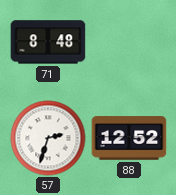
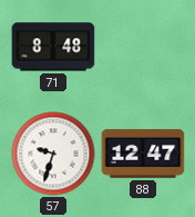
57: 2:33 -> 9:33 (53, 154)
88: 12:52 -> 12:47 (143, 154)
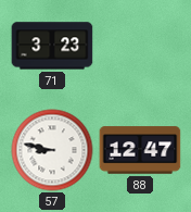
71: 8:48 -> 3:23 (52, 46)
57: 9:33 -> 8:47 (52, 150)
